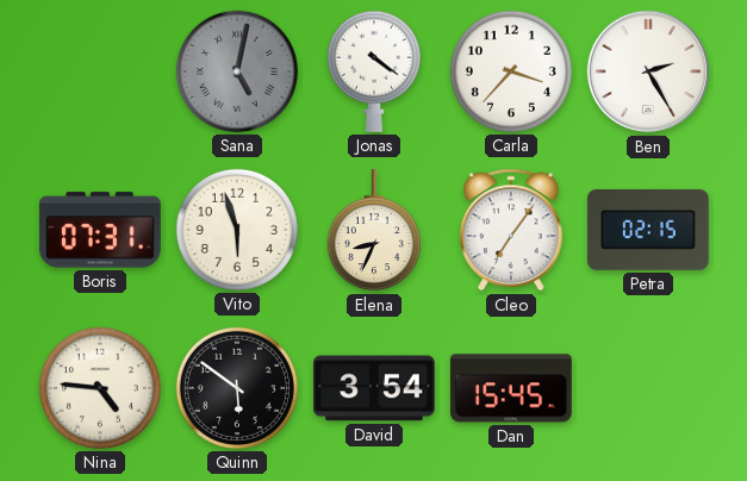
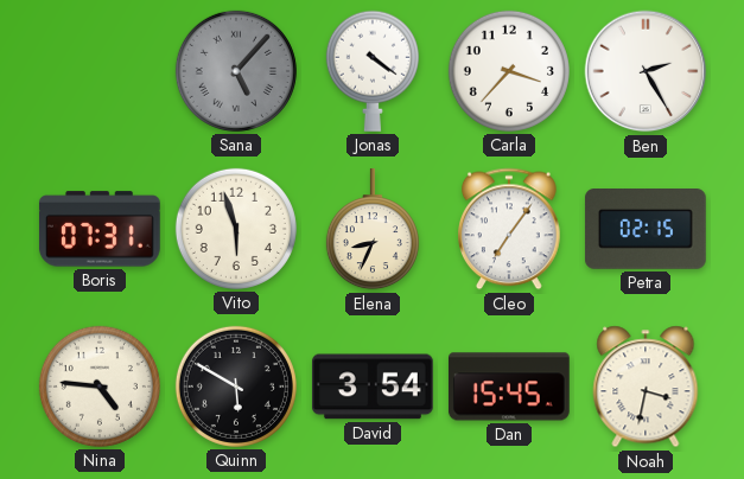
Sana: 5:02 -> 5:07 (236, 71)
Quinn: 5:51 -> 5:50 (236, 387)
Noah: none -> 3:32 (646, 387)
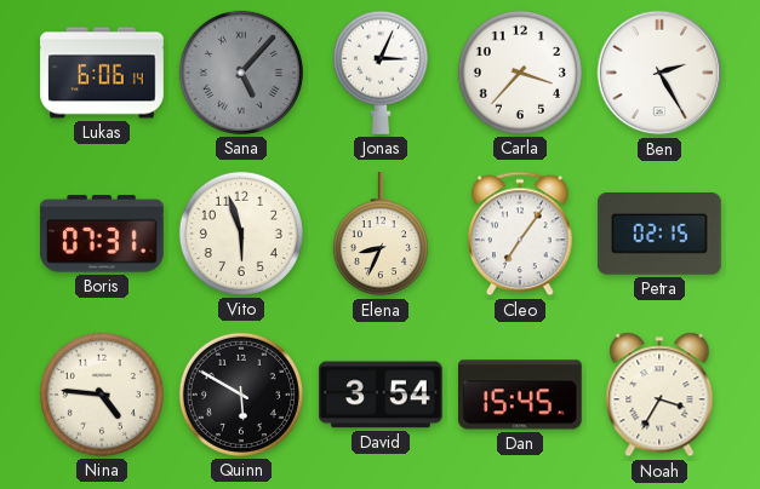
Lukas: none -> 6:06 (102, 73)
Jonas: 4:21 -> 3:04 (381, 73)
Noah: 3:32 -> 3:35 (659, 395)
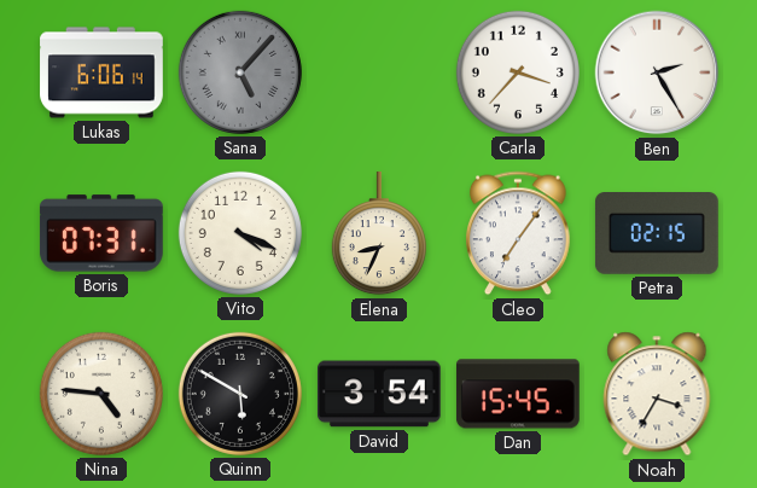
Jonas: 3:04 -> none (381, 73)
Vito: 5:57 -> 4:19 (240, 233)
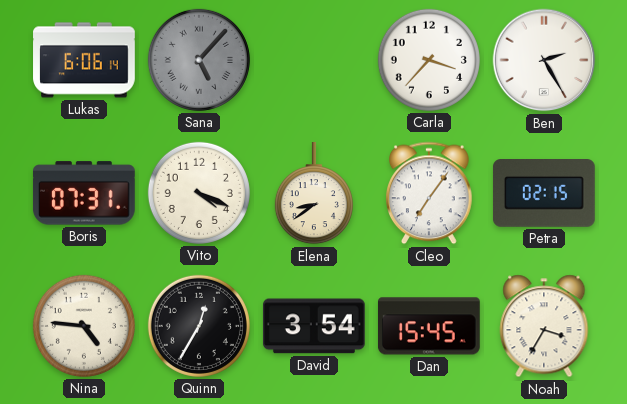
Elena: 8:34 -> 8:39 (314, 194)
Quinn: 5:50 -> 12:35 (199, 326)
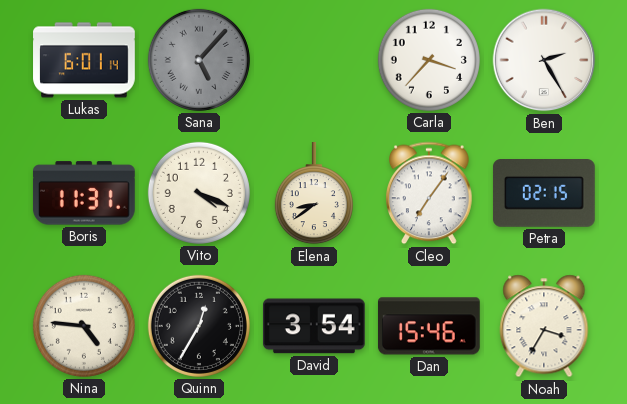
Lukas: 6:06 -> 6:01 (84, 60)
Boris: 07:31 -> 11:31 (84, 193)
Dan: 15:45 -> 15:46 (429, 326)
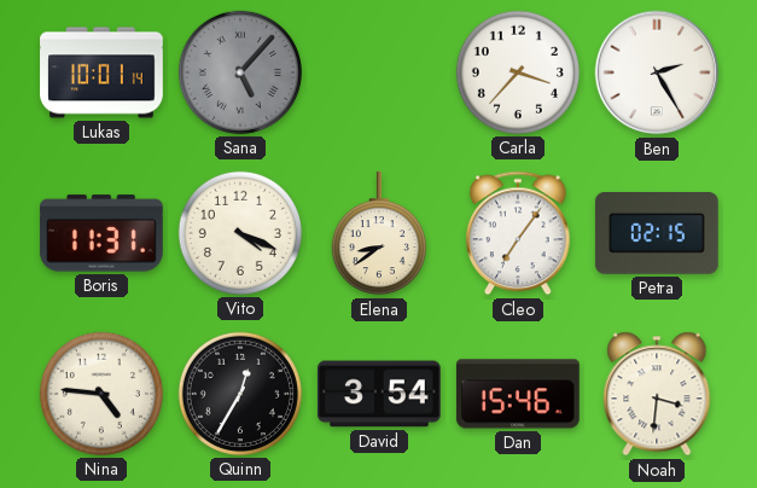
Lukas: 6:01 -> 10:01 (101, 72)
Noah: 3:35 -> 3:31 (657, 394)
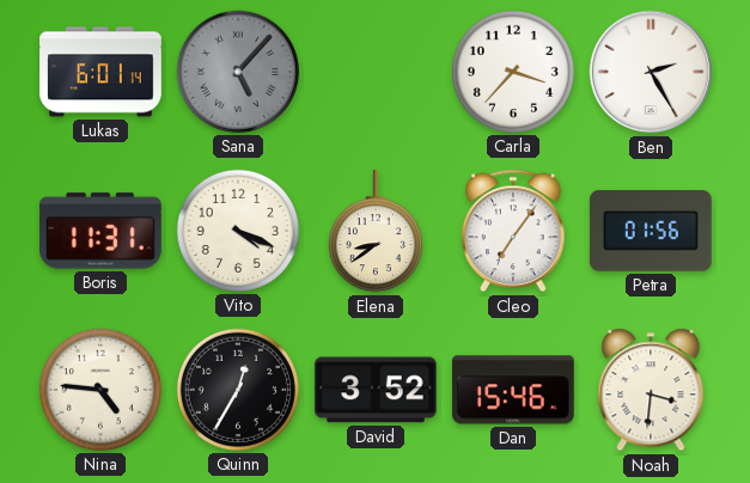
Lukas: 10:01 -> 6:01 (100, 72)
Petra: 02:15 -> 01:56 (651, 232)
David: 3:54 -> 3:52 (376, 390)
